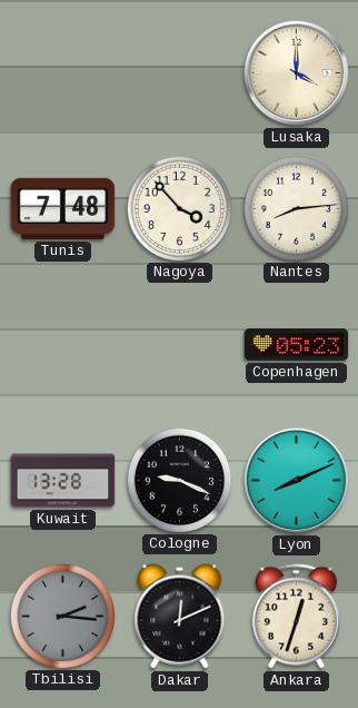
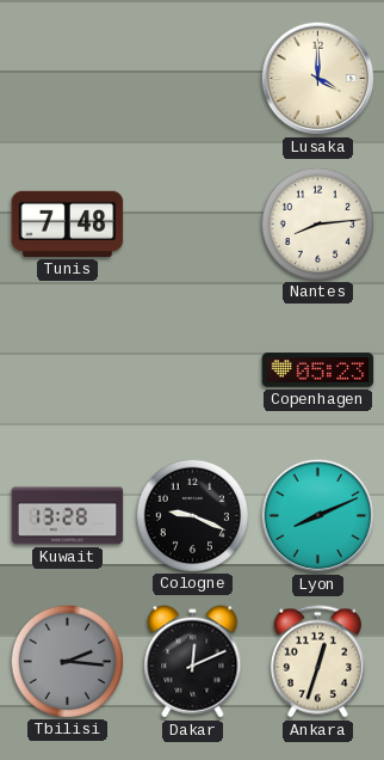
Nagoya: 3:53 -> none (179, 208)
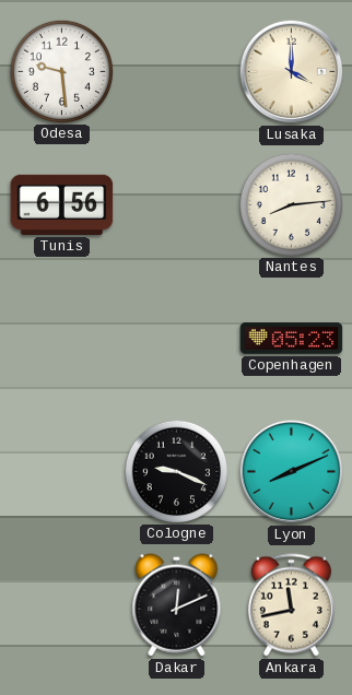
Odesa: none -> 9:29 (61, 71)
Tunis: 7:48 -> 6:56 (62, 204)
Kuwait: 13:28 -> none (68, 516)
Tbilisi: 2:16 -> none (67, 661)
Ankara: 12:33 -> 11:43 (291, 605)
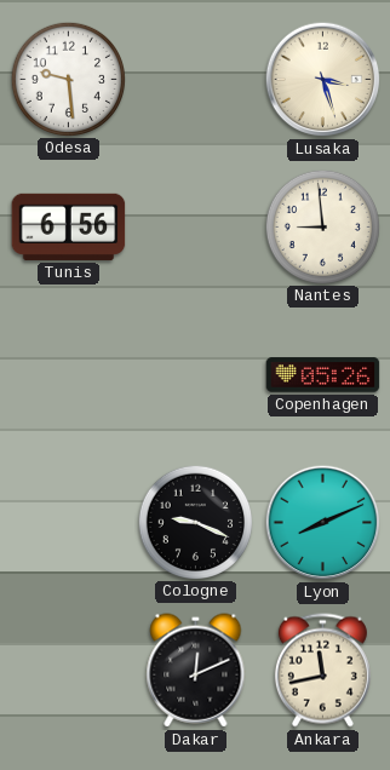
Lusaka: 4:00 -> 3:27 (323, 80)
Nantes: 8:14 -> 8:59 (322, 226)
Copenhagen: 05:23 -> 05:26 (323, 375)
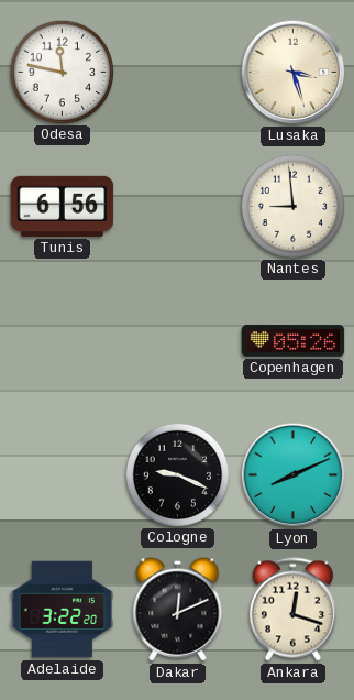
Odesa: 9:29 -> 11:47 (62, 72)
Adelaide: none -> 3:22 (63, 610)
Ankara: 11:43 -> 12:18 (292, 610)
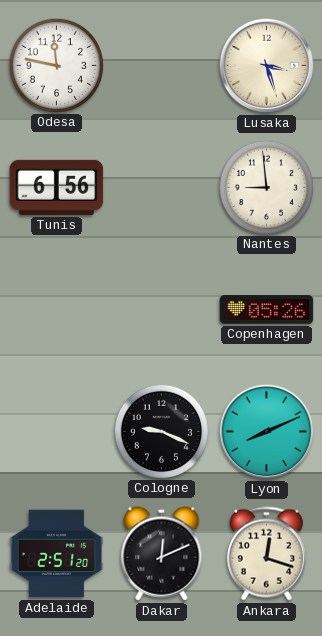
Adelaide: 3:22 -> 2:51 (57, 554)
